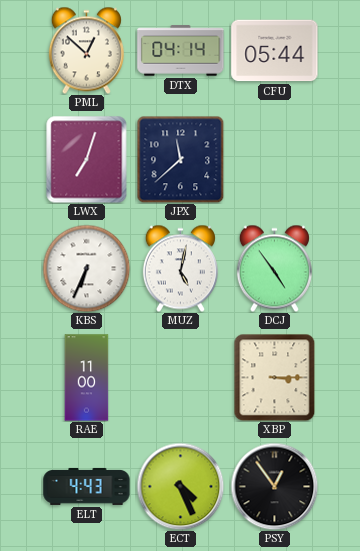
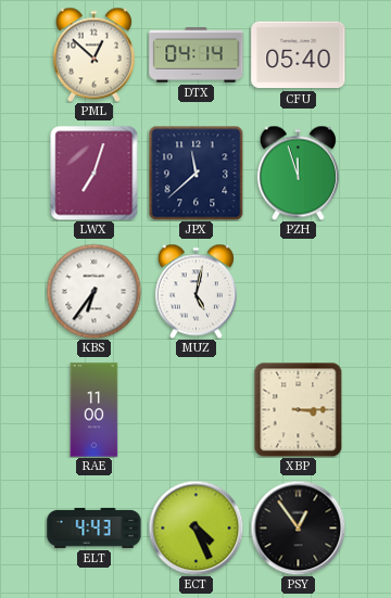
CFU: 05:44 -> 05:40 (299, 55)
PZH: none -> 11:57 (298, 173)
KBS: 6:34 -> 6:36 (93, 291)
DCJ: 4:54 -> none (274, 268)
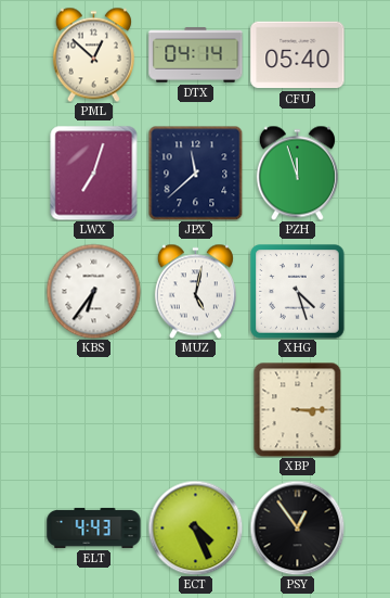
XHG: none -> 4:27 (298, 292)
RAE: 11:00 -> none (94, 410)
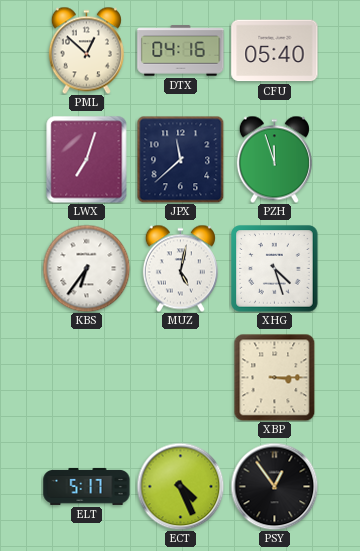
DTX: 04:14 -> 04:16 (181, 51)
ELT: 4:43 -> 5:17 (87, 486)
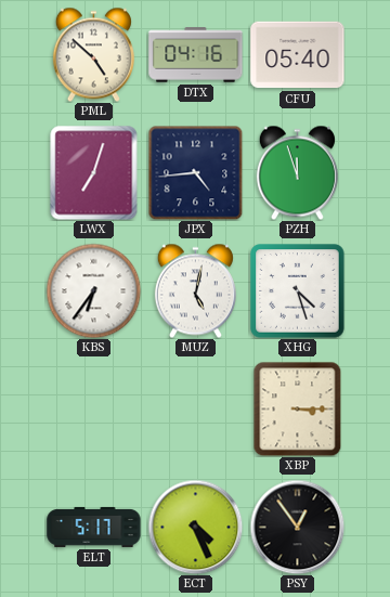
PML: 12:52 -> 4:52 (93, 54)
JPX: 11:38 -> 4:44 (195, 172)
